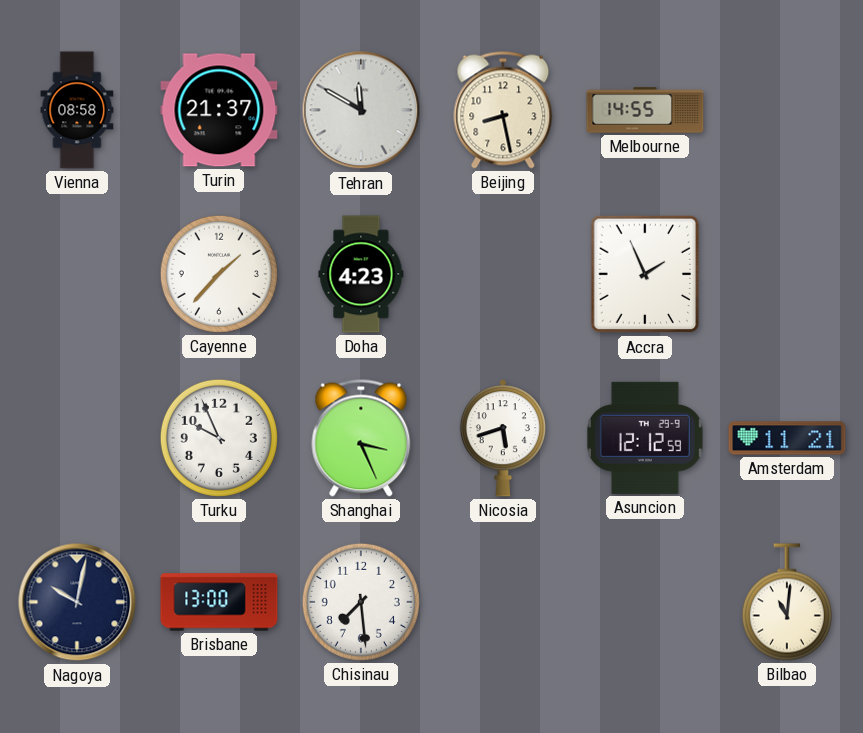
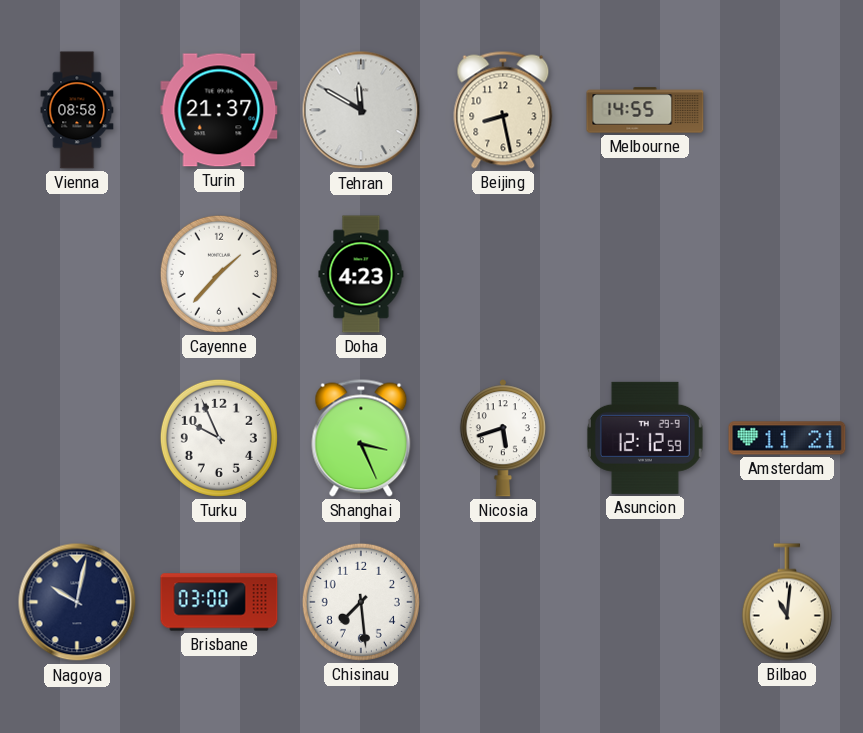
Accra: 1:56 -> none (645, 274)
Brisbane: 13:00 -> 03:00 (219, 602)
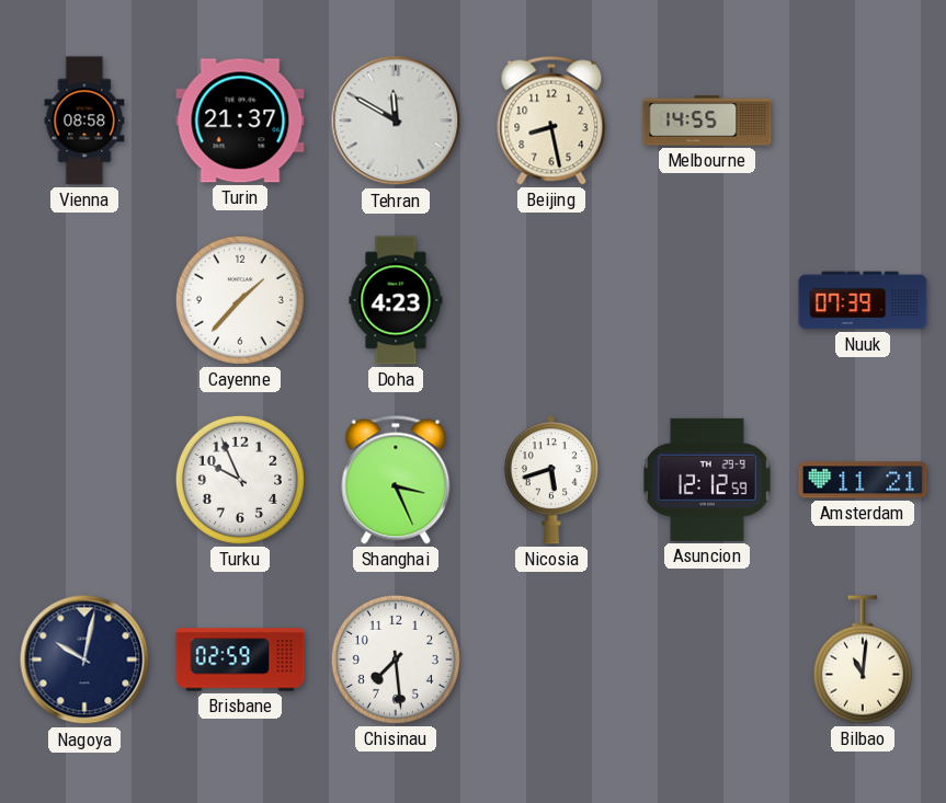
Nuuk: none -> 07:39 (863, 300)
Brisbane: 03:00 -> 02:59 (240, 659)
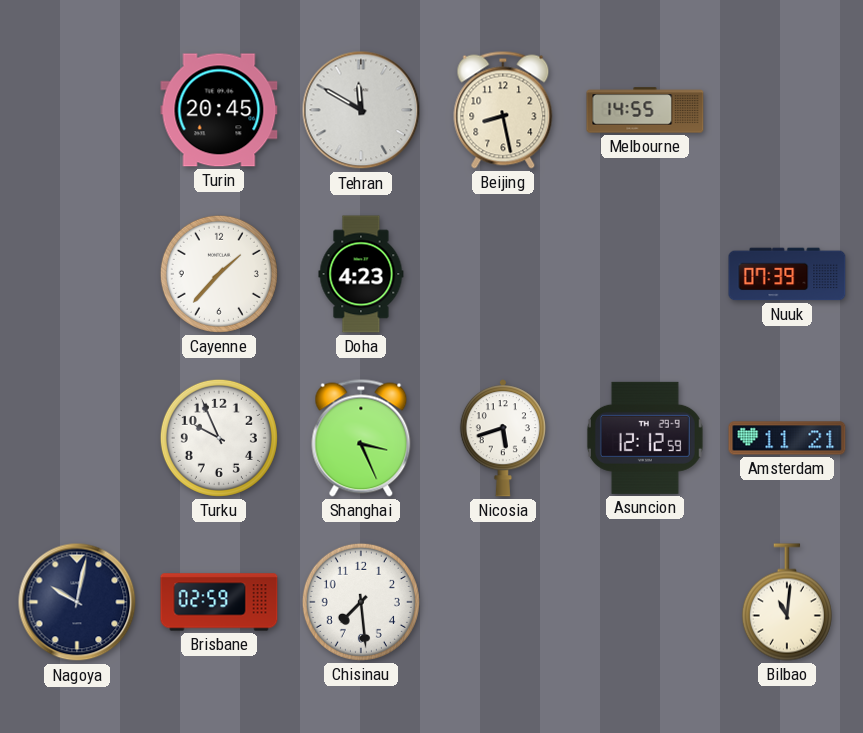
Vienna: 08:58 -> none (84, 121)
Turin: 21:37 -> 20:45 (219, 110)
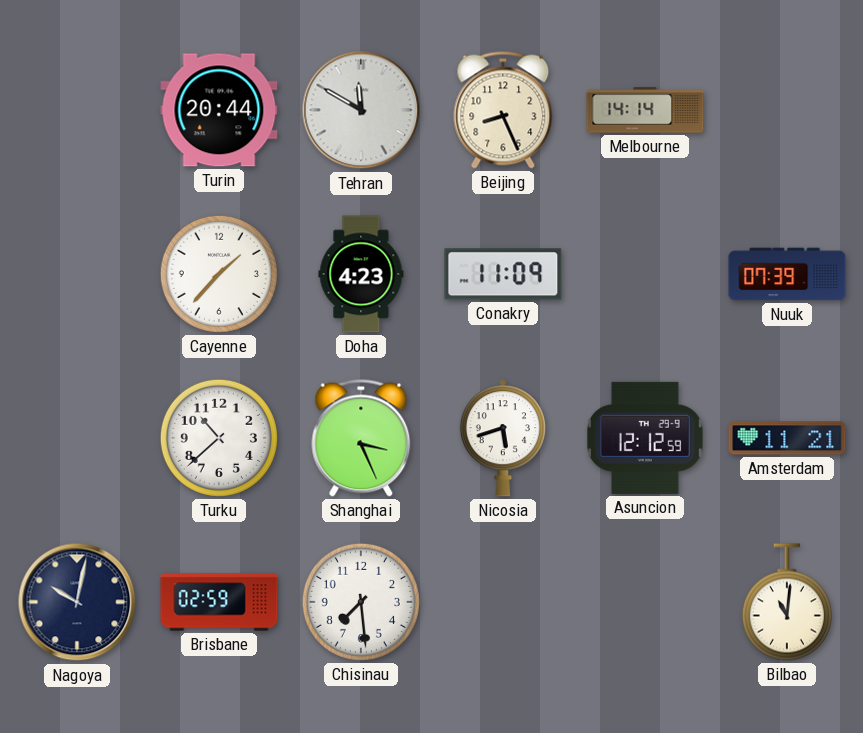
Turin: 20:45 -> 20:44 (219, 110)
Beijing: 8:28 -> 8:26 (503, 110)
Melbourne: 14:55 -> 14:14 (645, 110)
Conakry: none -> 11:09 (503, 274)
Turku: 9:56 -> 10:38 (219, 438)
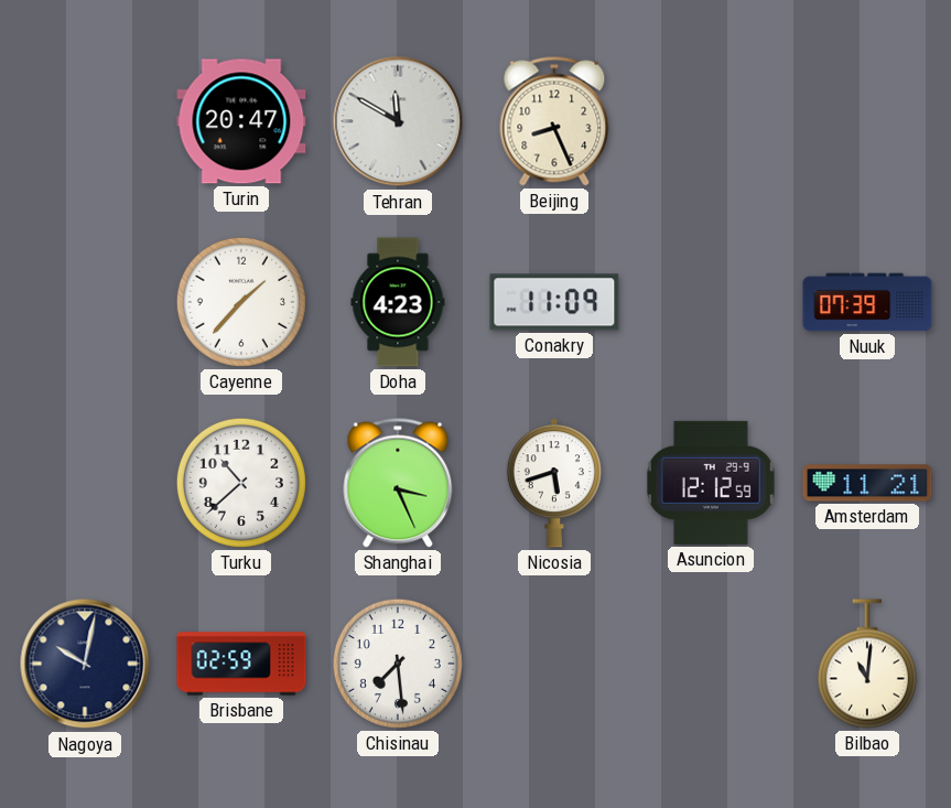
Turin: 20:44 -> 20:47 (241, 121)
Melbourne: 14:14 -> none (645, 110)
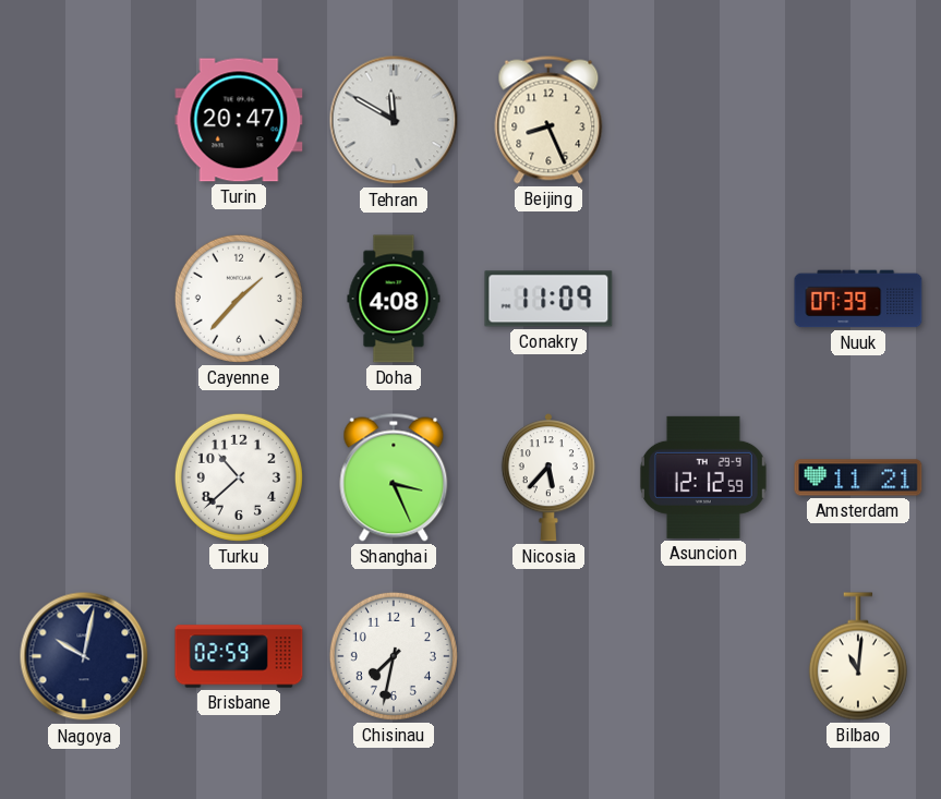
Doha: 4:23 -> 4:08 (394, 299)
Nicosia: 5:42 -> 5:37 (548, 477)
Chisinau: 7:29 -> 7:32 (394, 656)
